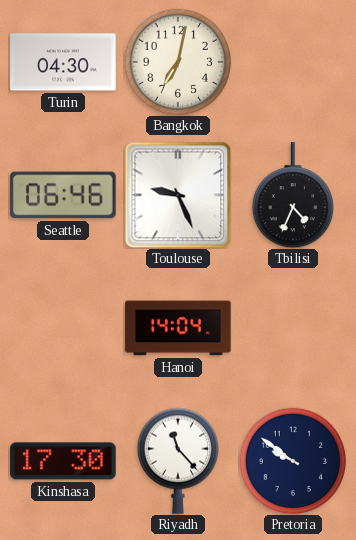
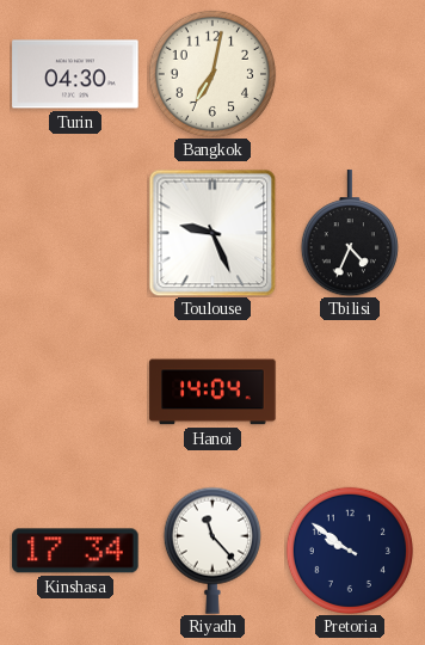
Seattle: 06:46 -> none (63, 195)
Kinshasa: 17:30 -> 17:34 (75, 551)
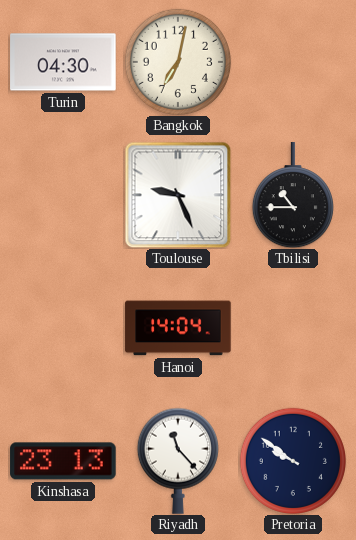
Tbilisi: 4:34 -> 10:45 (293, 195)
Kinshasa: 17:34 -> 23:13 (63, 461)
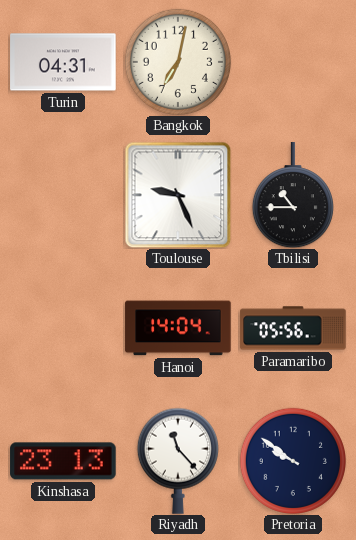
Turin: 04:30 -> 04:31 (63, 62)
Paramaribo: none -> 05:56 (293, 328)
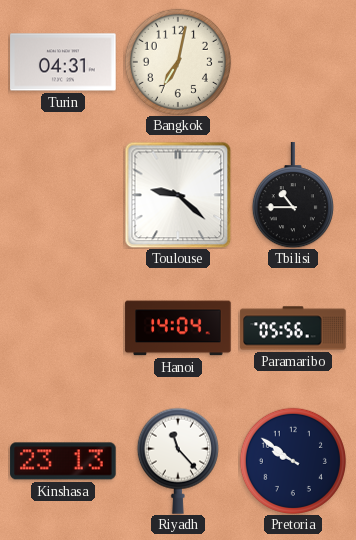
Toulouse: 9:26 -> 9:22 (178, 195)
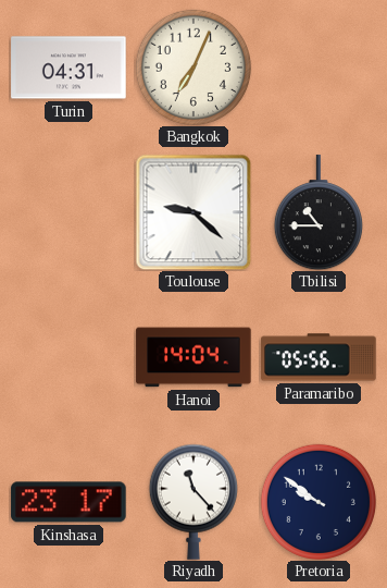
Bangkok: 7:02 -> 7:04 (192, 66)
Kinshasa: 23:13 -> 23:17 (68, 502)
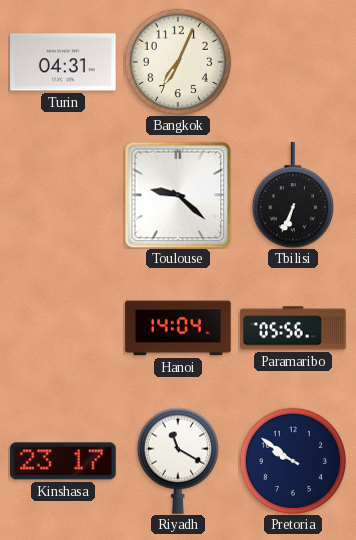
Tbilisi: 10:45 -> 6:34 (293, 195)
Riyadh: 11:23 -> 11:20 (178, 461)
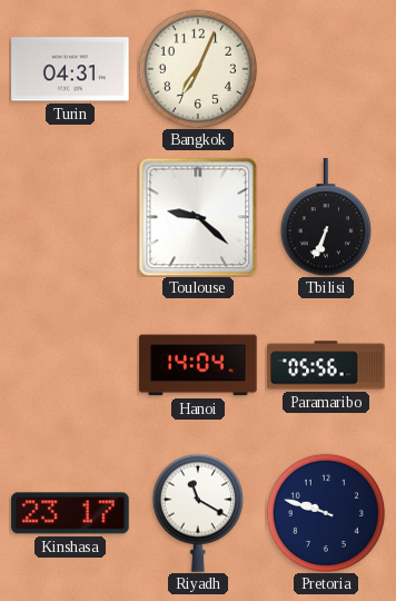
Pretoria: 9:51 -> 9:48 (325, 512)
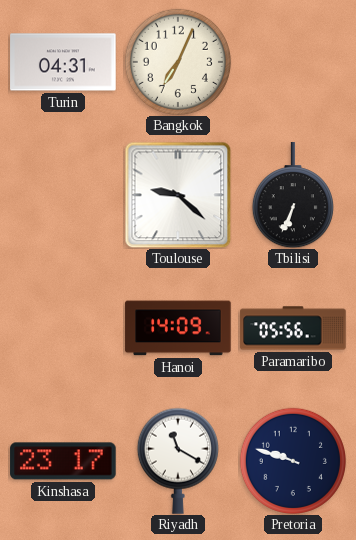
Hanoi: 14:04 -> 14:09 (178, 328)
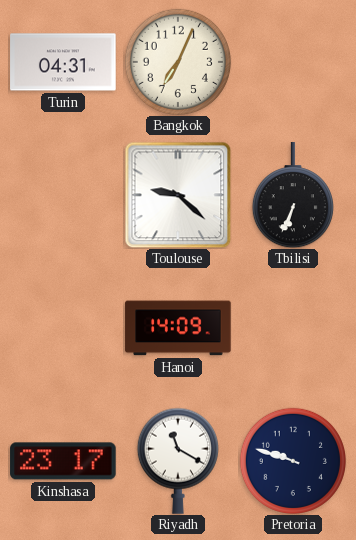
Paramaribo: 05:56 -> none (293, 328)
